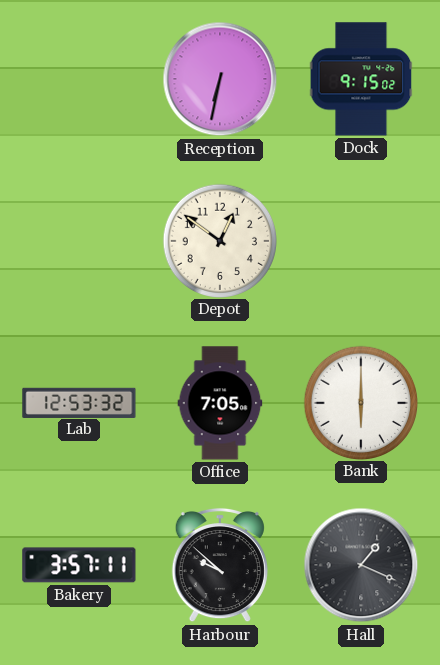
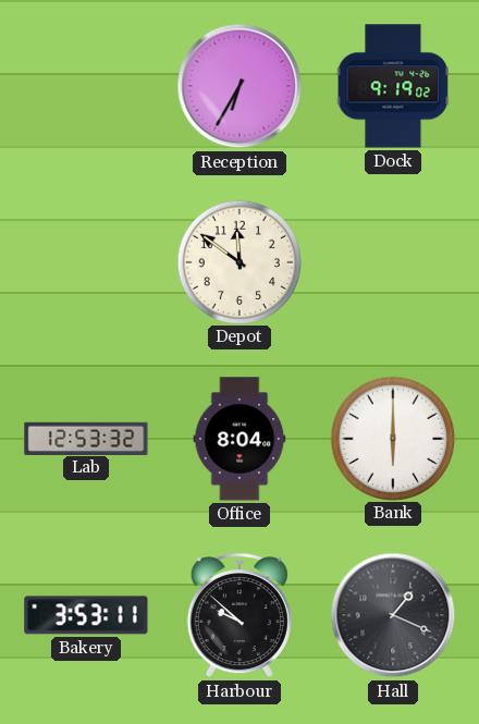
Reception: 6:32 -> 6:35 (239, 86)
Dock: 9:15 -> 9:19 (393, 86)
Depot: 12:51 -> 11:51 (238, 261)
Office: 7:05 -> 8:04 (239, 439)
Bakery: 3:57 -> 3:53 (86, 615)
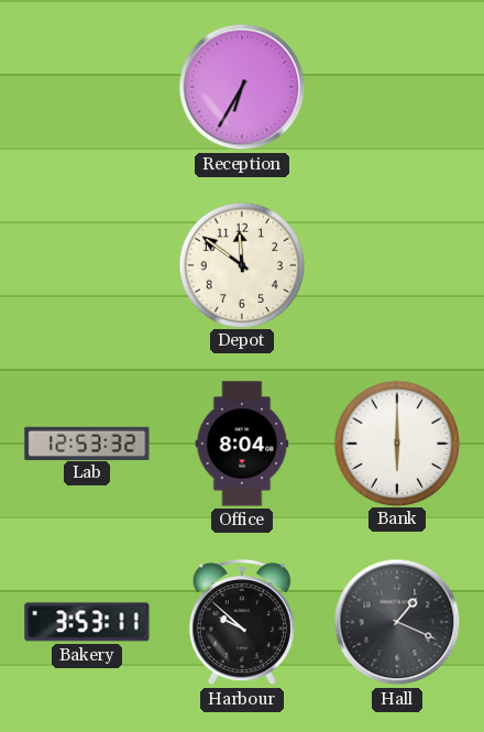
Dock: 9:19 -> none (393, 86)
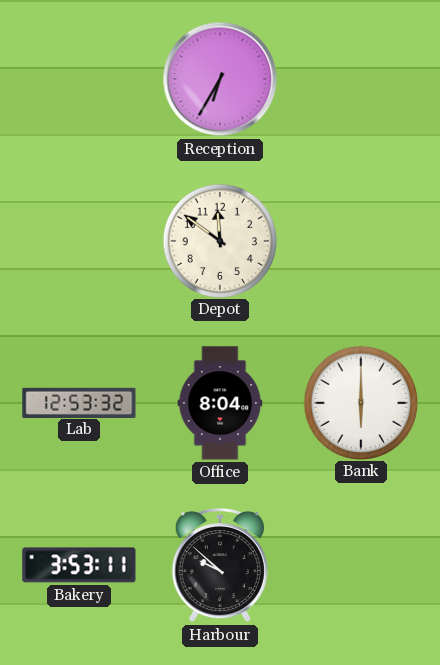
Hall: 1:19 -> none (397, 622)
